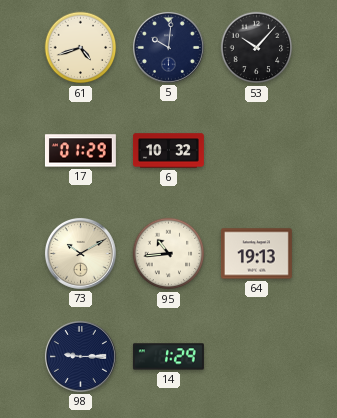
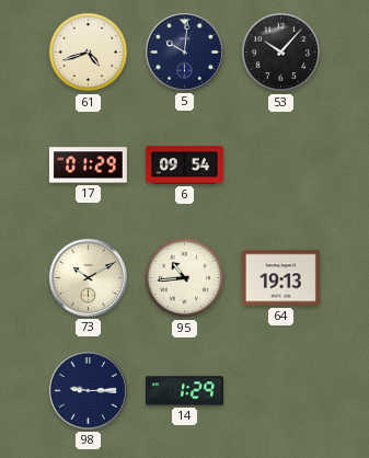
6: 10:32 -> 09:54 (185, 165)
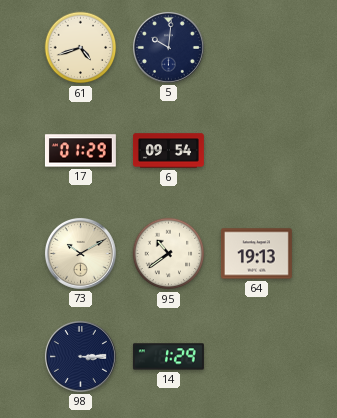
53: 10:07 -> none (281, 53)
95: 10:44 -> 10:39 (169, 254)
98: 9:15 -> 3:15 (80, 356)
